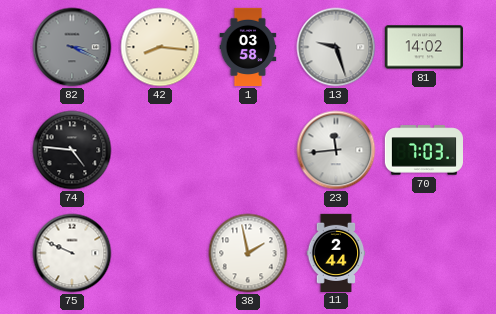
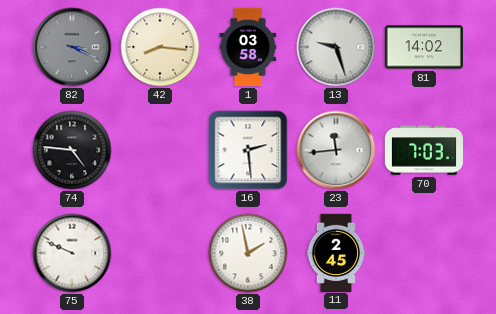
16: none -> 2:29 (248, 150)
11: 2:44 -> 2:45 (336, 252)
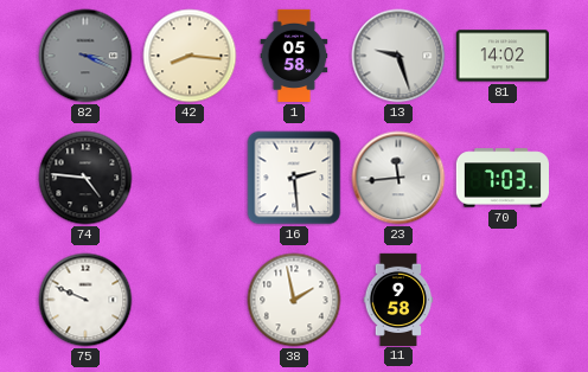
1: 03:58 -> 05:58 (294, 56)
11: 2:45 -> 9:58 (398, 299)
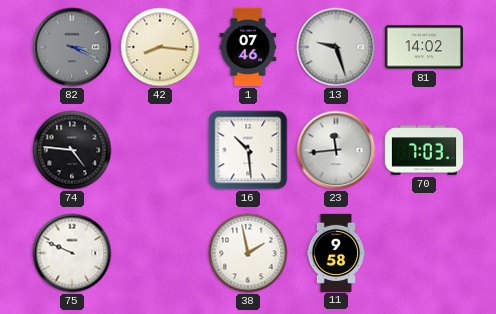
1: 05:58 -> 07:46 (248, 47)
16: 2:29 -> 10:29 (248, 150)
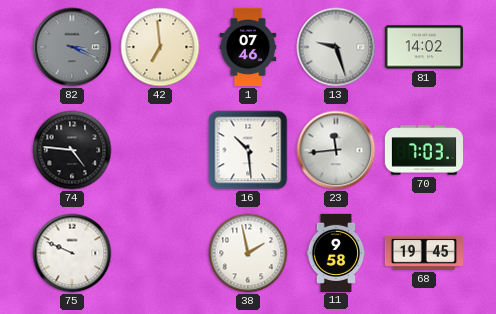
42: 8:16 -> 6:59 (160, 47)
68: none -> 19:45 (424, 253)
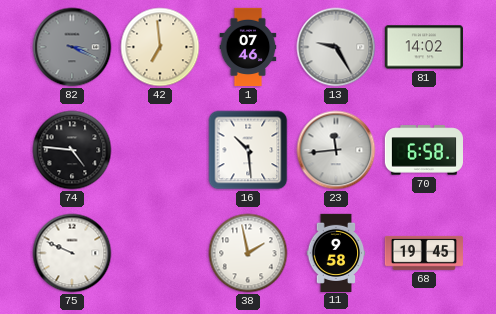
13: 9:27 -> 9:25 (336, 47)
70: 7:03 -> 6:58 (423, 150)
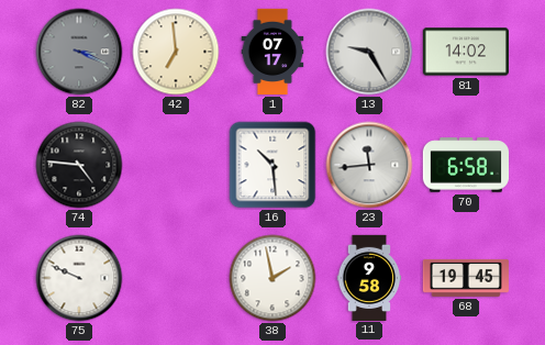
1: 07:46 -> 07:17 (272, 52)
